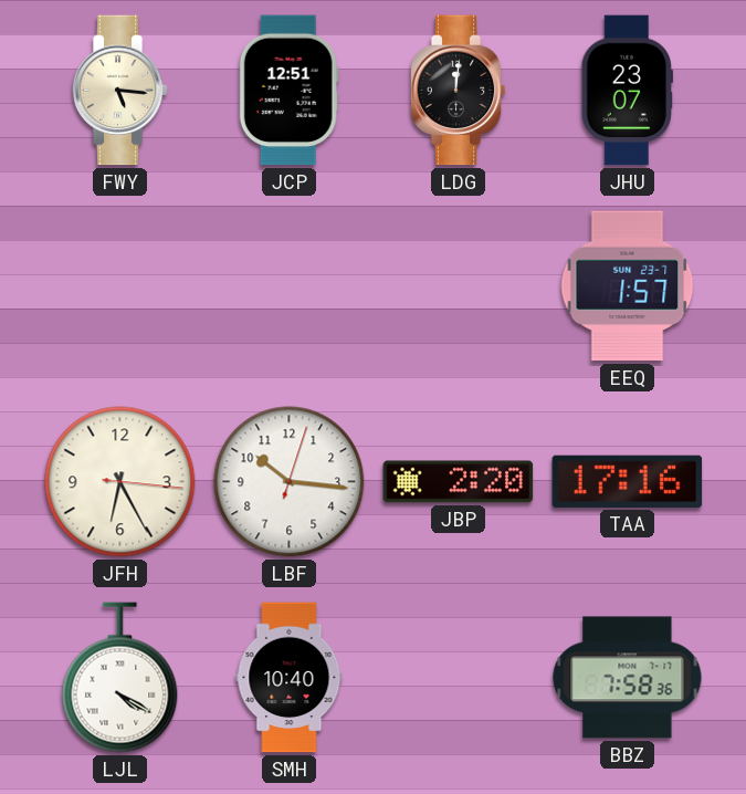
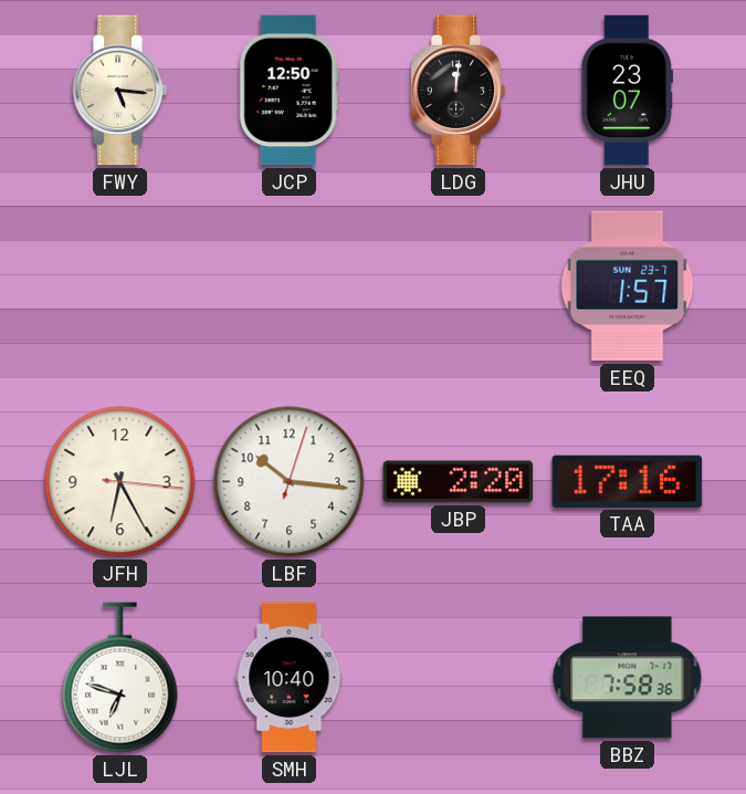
JCP: 12:51 -> 12:50 (288, 91)
LJL: 4:20 -> 6:48 (120, 678)
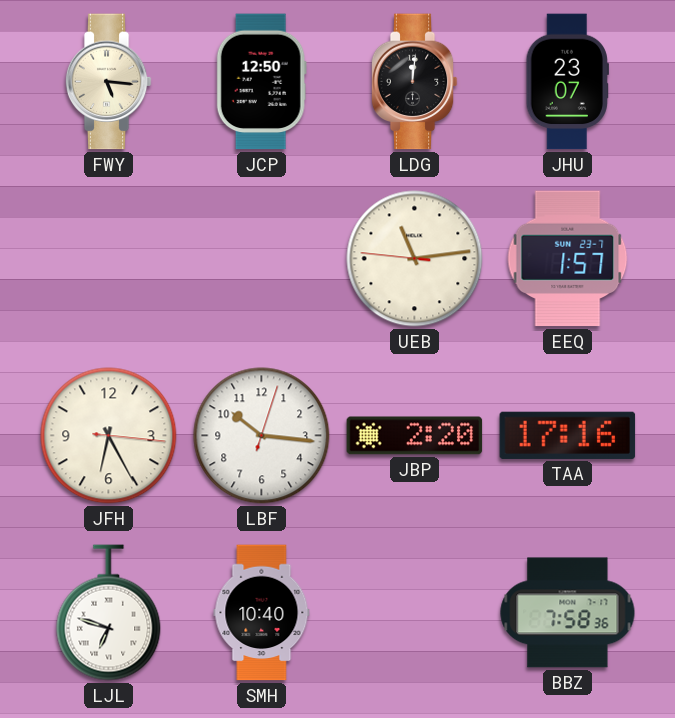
UEB: none -> 11:13 (415, 259)
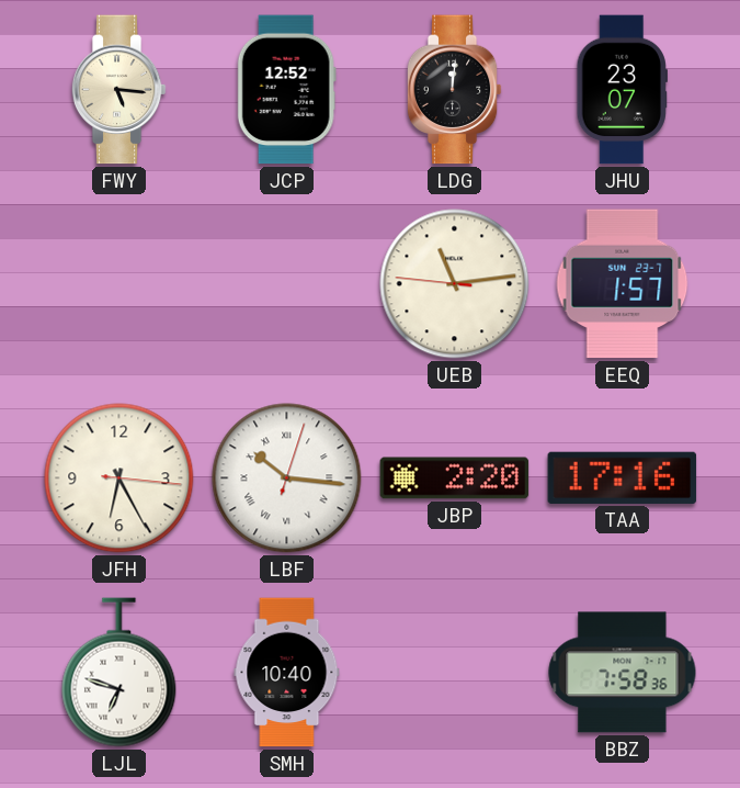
JCP: 12:50 -> 12:52 (286, 90)
LBF numerals: Arabic -> Roman (287, 479)
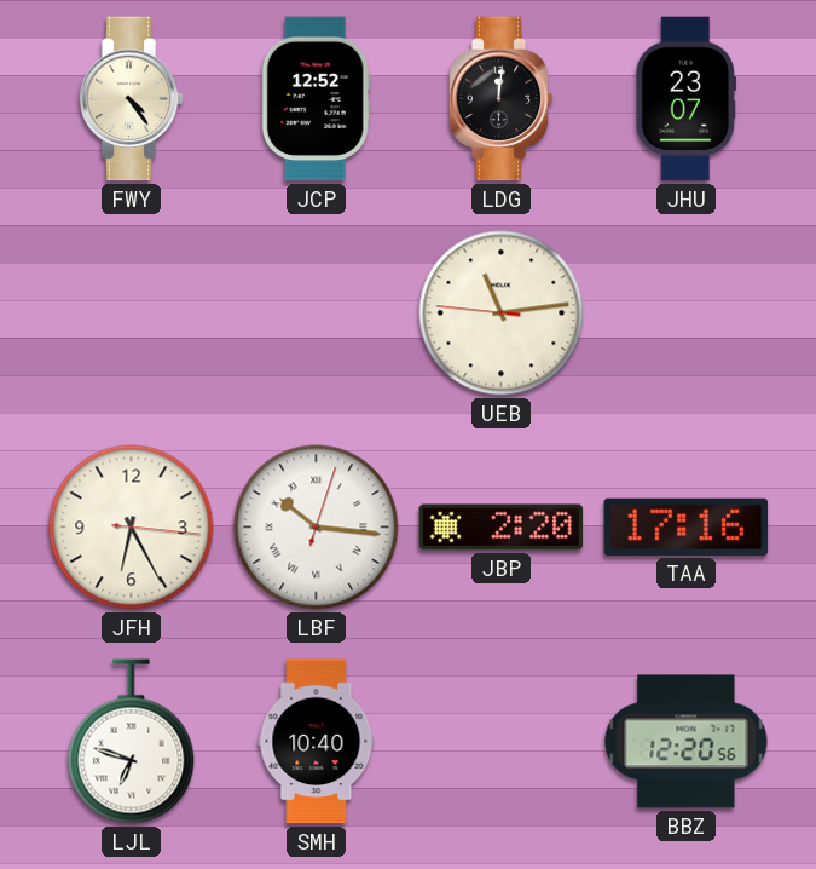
FWY: 5:16 -> 4:24 (131, 99)
EEQ: 1:57 -> none (623, 284)
BBZ: 7:58 -> 12:20 (687, 742)
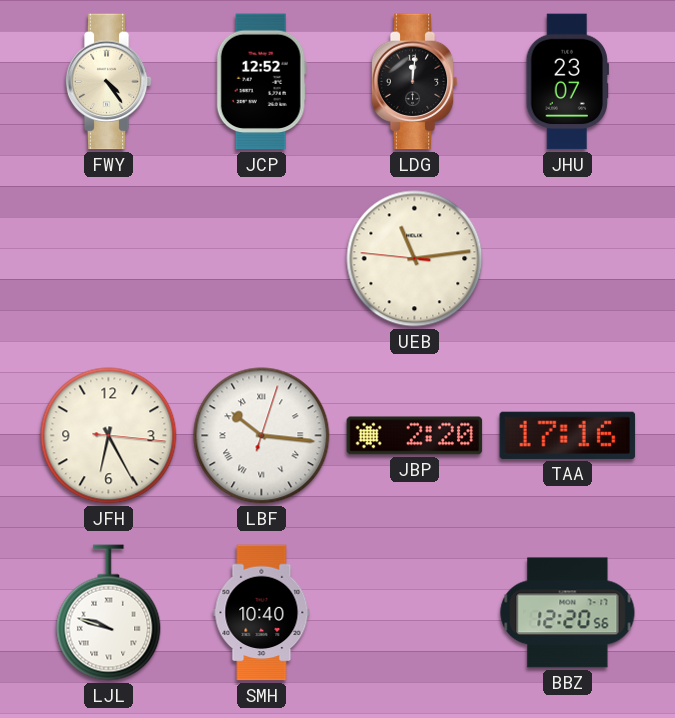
LJL: 6:48 -> 9:48 (109, 613)
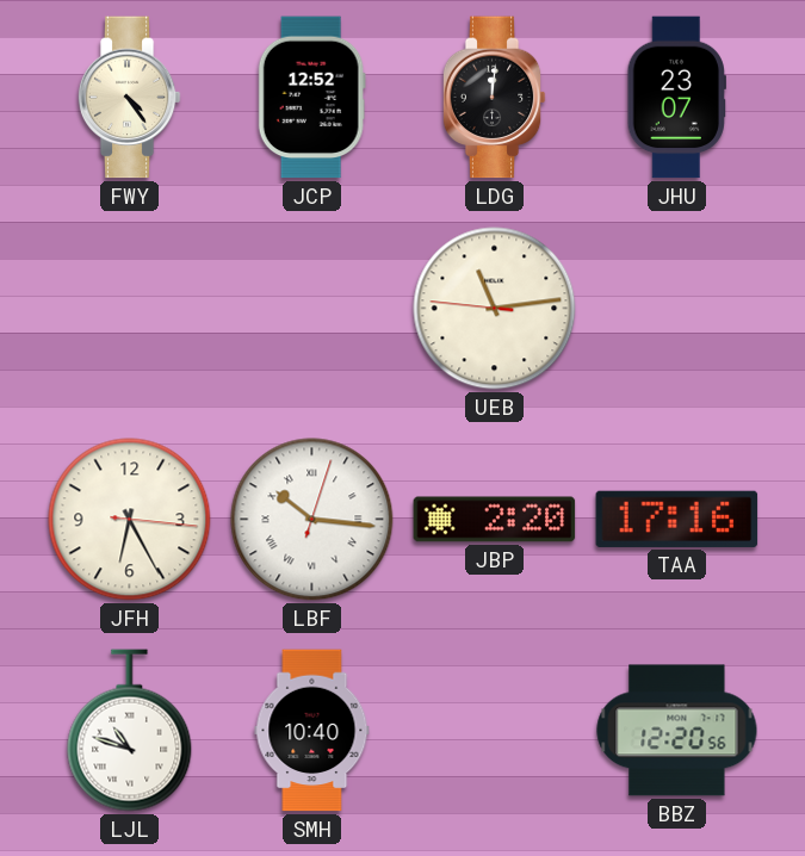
LJL: 9:48 -> 10:48 (130, 731)
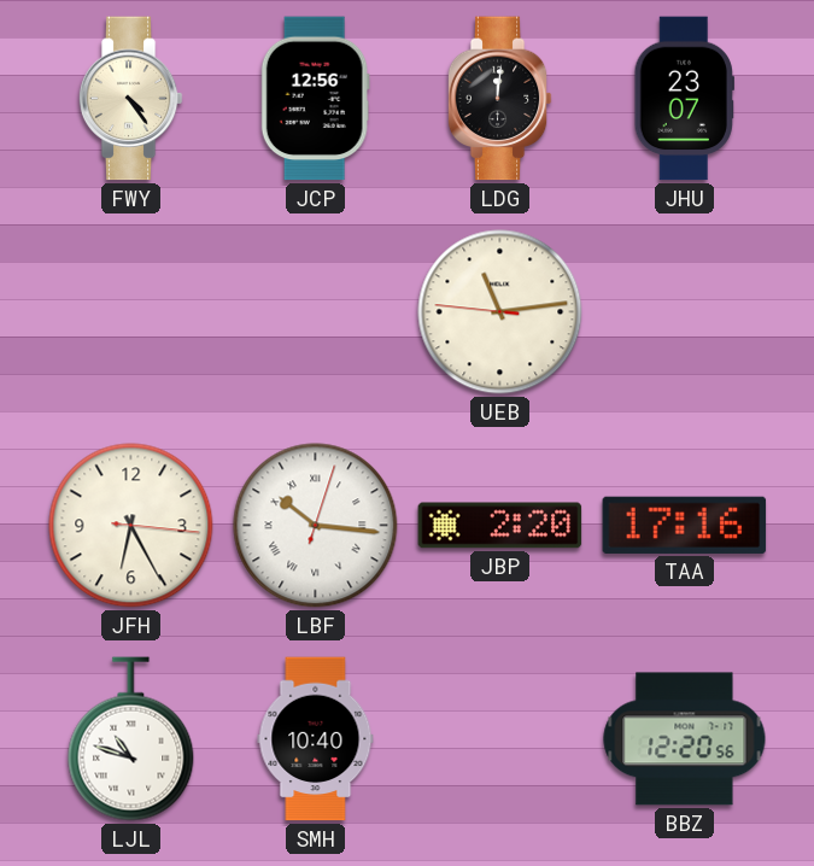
JCP: 12:52 -> 12:56 (315, 99)
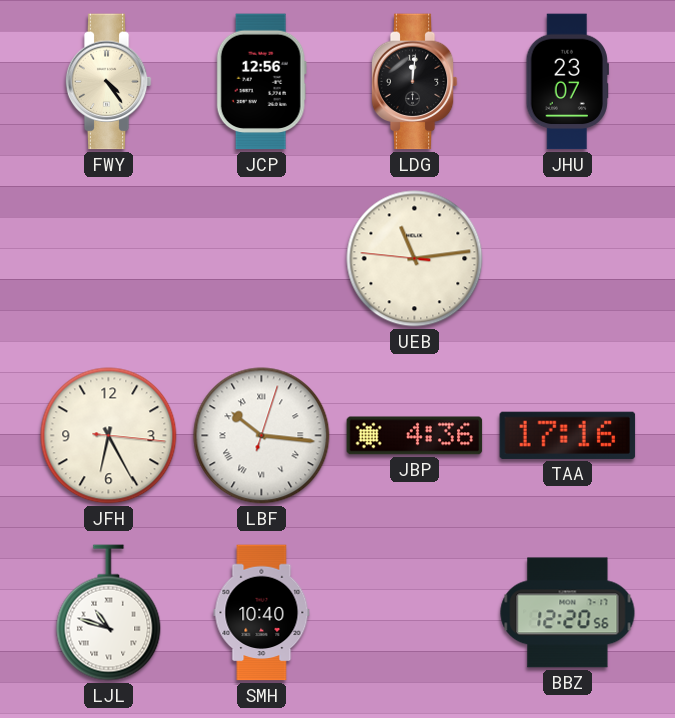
JBP: 2:20 -> 4:36 (415, 436)
